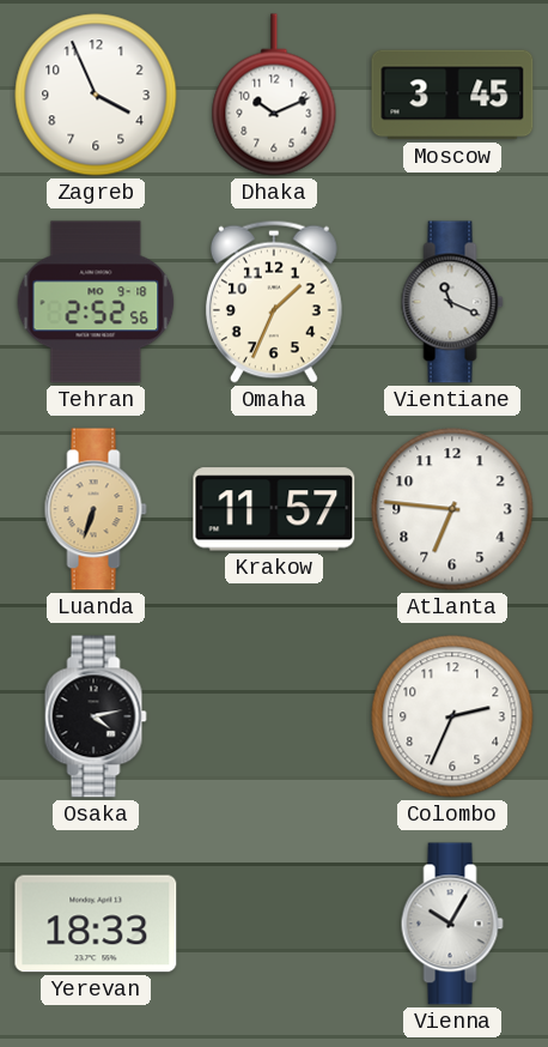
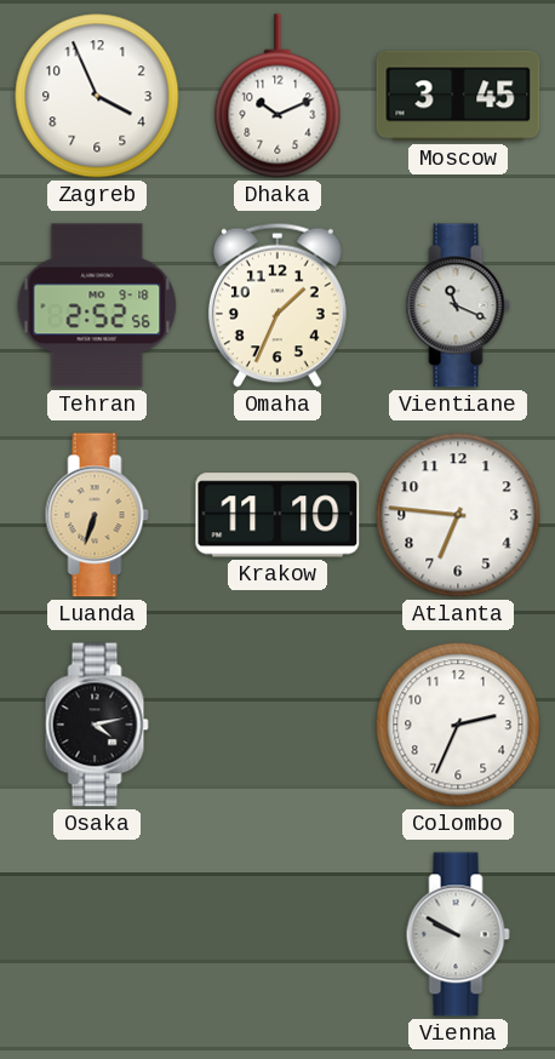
Krakow: 11:57 -> 11:10 (277, 515)
Yerevan: 18:33 -> none (96, 924)
Vienna: 10:05 -> 9:50 (458, 934)
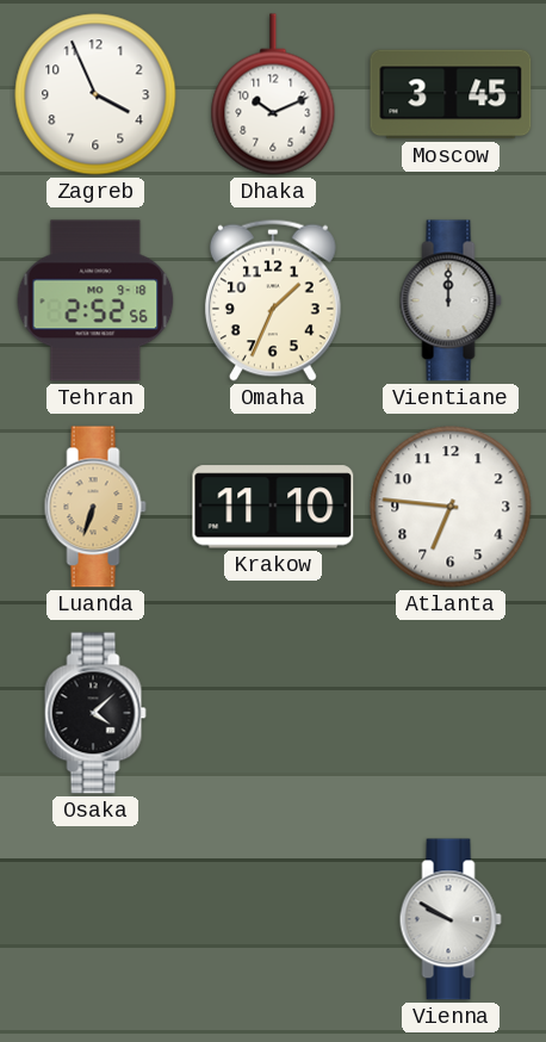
Vientiane: 11:19 -> 12:00 (451, 300)
Osaka: 4:13 -> 4:08 (95, 713)
Colombo: 2:34 -> none (458, 725)
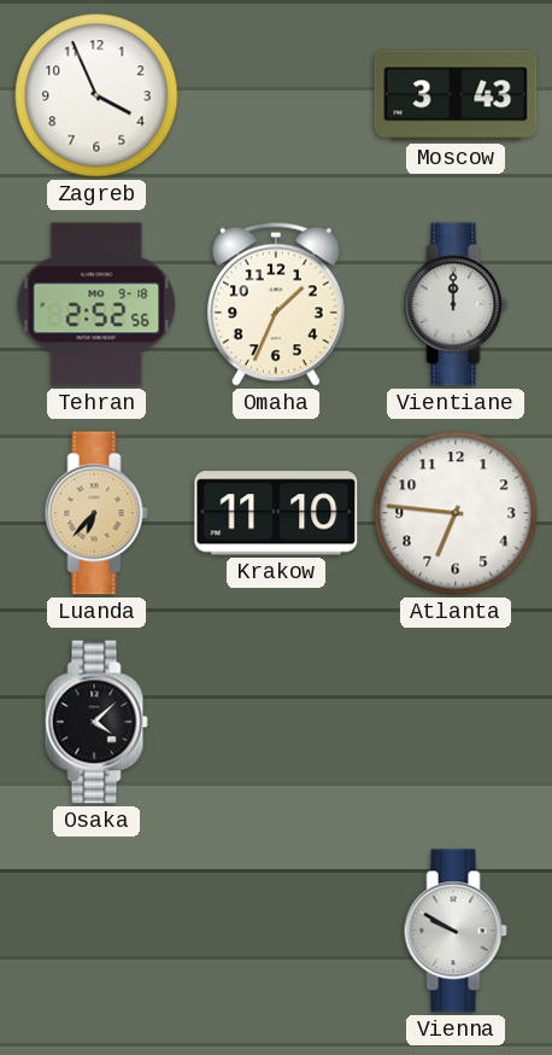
Dhaka: 10:11 -> none (273, 94)
Moscow: 3:45 -> 3:43 (456, 95)
Luanda: 6:33 -> 6:37 (96, 513)
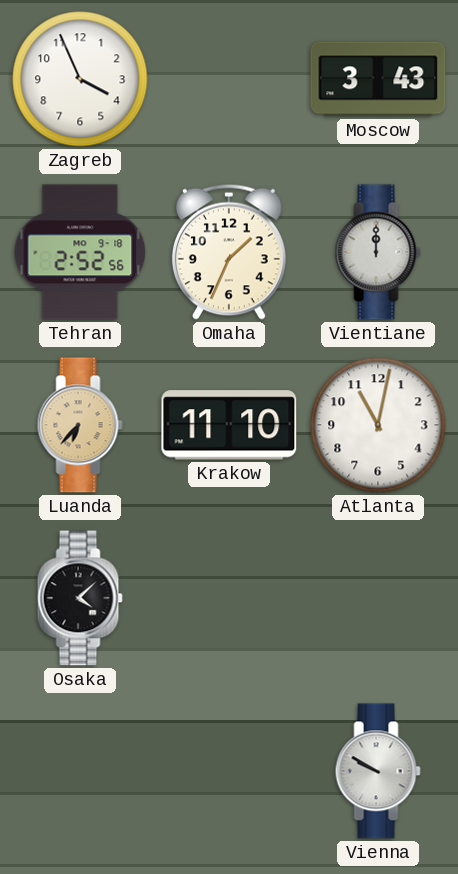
Atlanta: 6:46 -> 11:02 (378, 425)
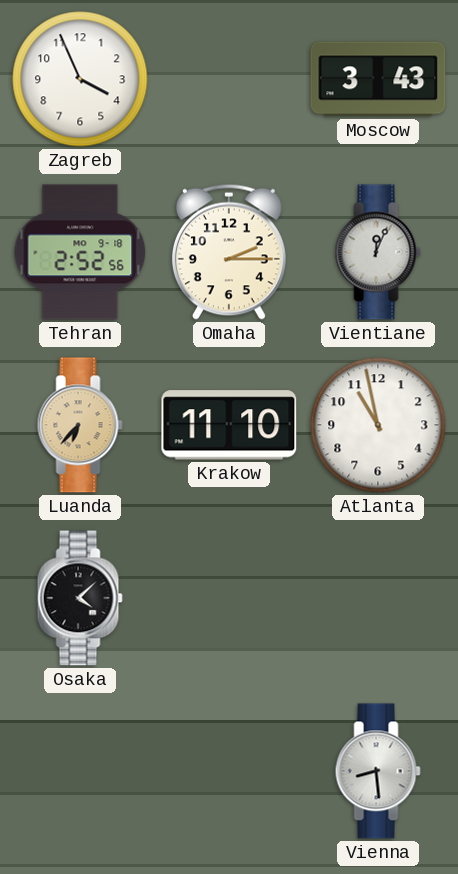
Omaha: 1:34 -> 2:15 (229, 252)
Vientiane: 12:00 -> 12:04 (378, 252)
Atlanta: 11:02 -> 10:58 (378, 425)
Vienna: 9:50 -> 8:29 (378, 771)
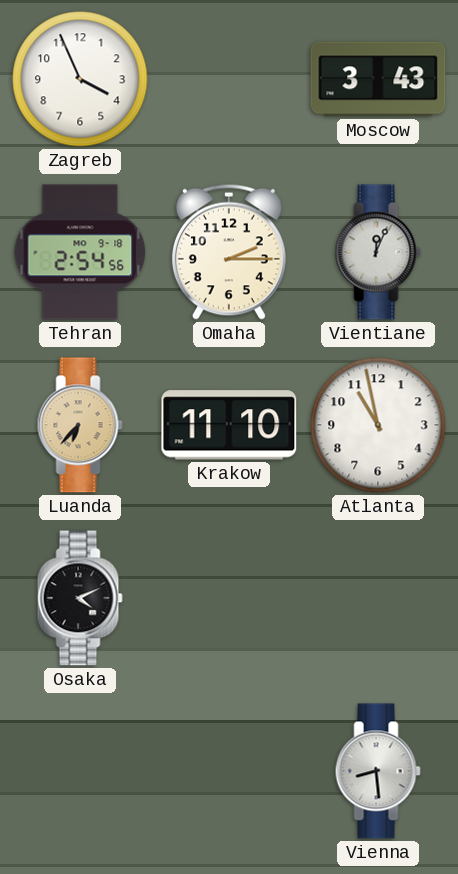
Tehran: 2:52 -> 2:54 (80, 252)
Osaka: 4:08 -> 4:11 (80, 598)
